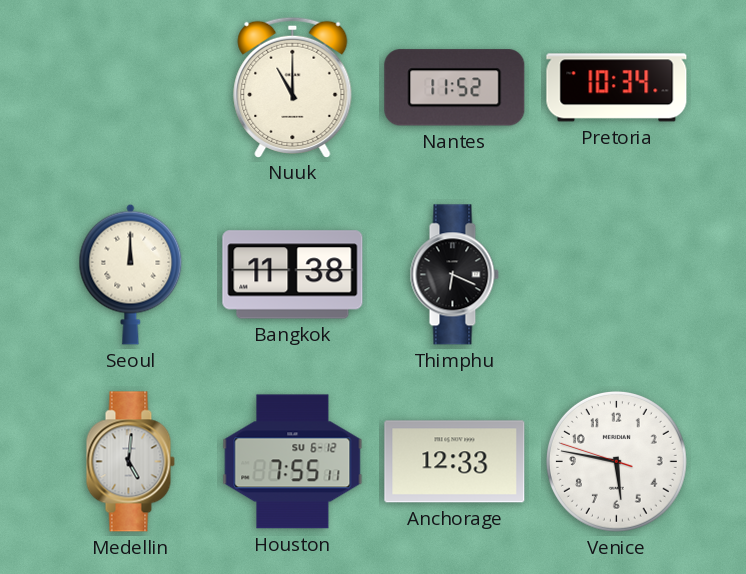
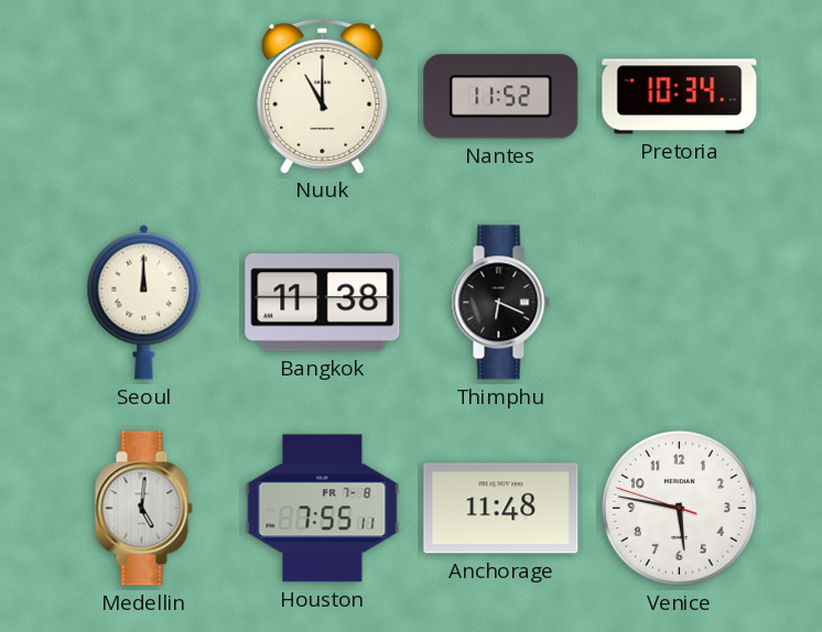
Houston date: SU 6-12 -> FR 7-8 (323, 509)
Anchorage: 12:33 -> 11:48 (501, 509)
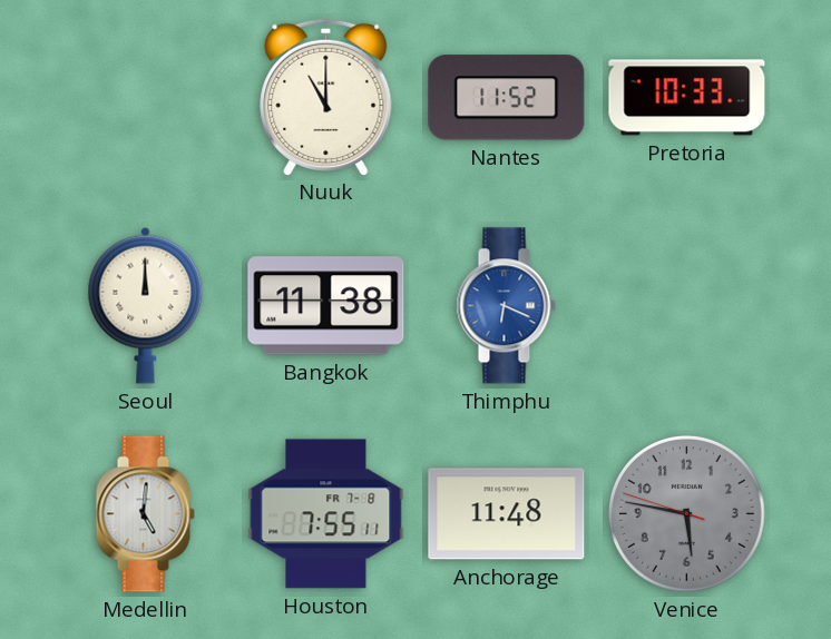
Pretoria: 10:34 -> 10:33 (687, 98)
Thimphu dial: black -> blue (506, 306)
Venice dial: white -> grey (686, 513)
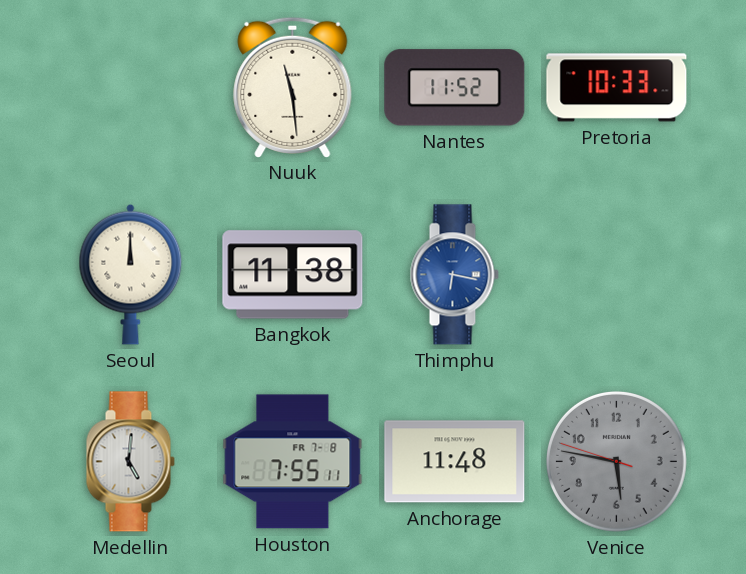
Nuuk: 11:00 -> 11:29 (293, 87)
Thimphu: 6:19 -> 6:17 (454, 275)
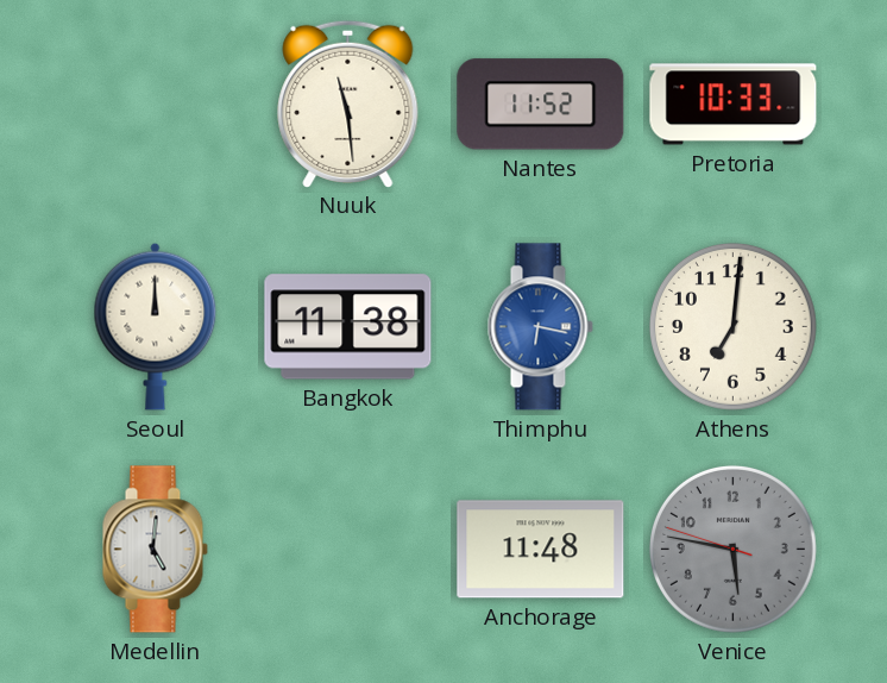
Athens: none -> 7:01 (732, 326)
Houston: 7:55 -> none (293, 462)
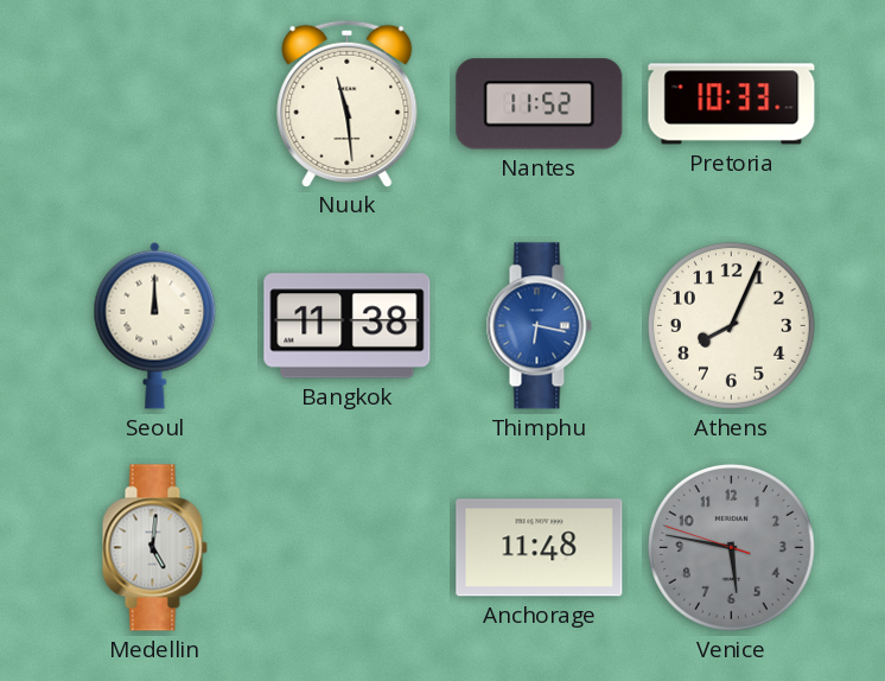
Athens: 7:01 -> 8:04 (731, 325)
